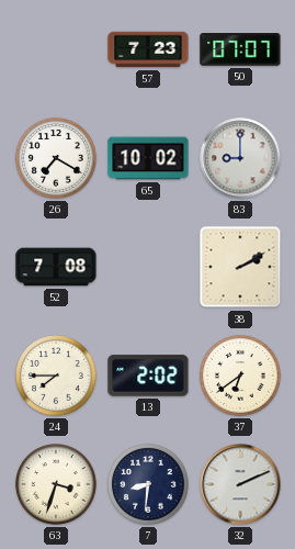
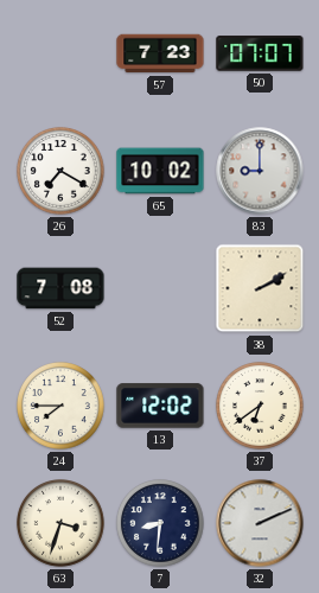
13: 2:02 -> 12:02 (160, 406)
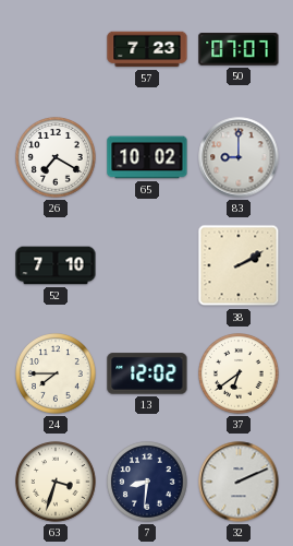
52: 7:08 -> 7:10 (56, 265)
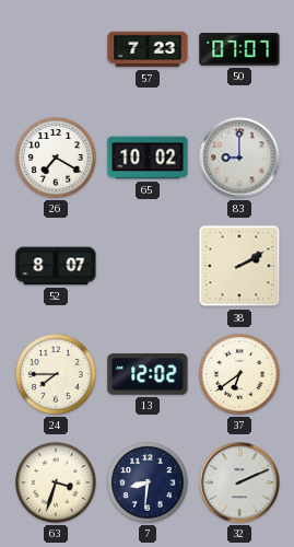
52: 7:10 -> 8:07 (56, 266)
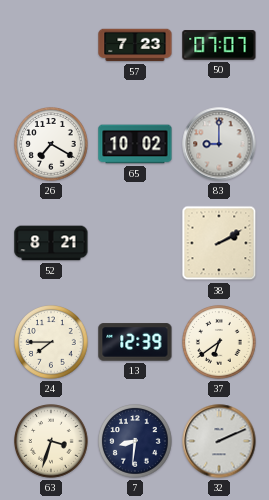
52: 8:07 -> 8:21 (51, 243)
13: 12:02 -> 12:39 (135, 342)
